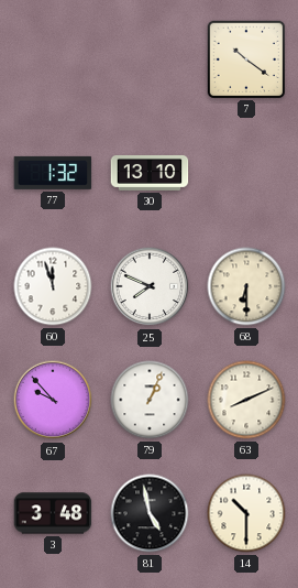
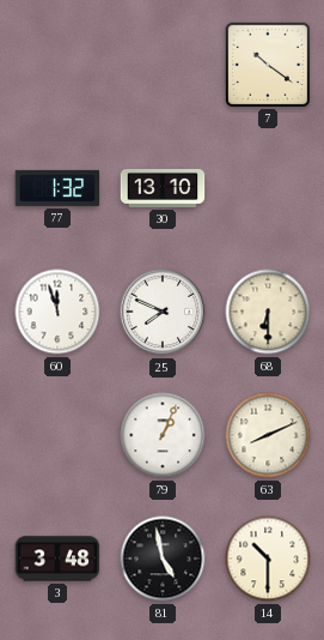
67: 9:53 -> none (53, 400)
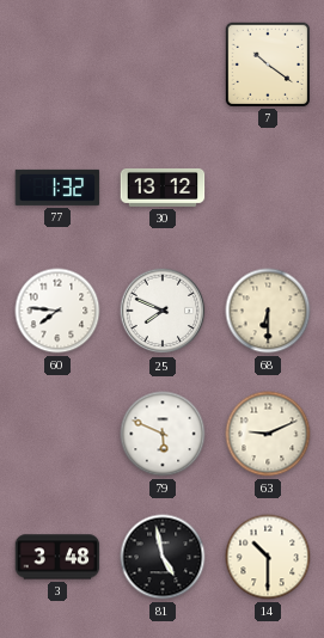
30: 13:10 -> 13:12 (163, 188)
60: 11:57 -> 7:46 (57, 311)
79: 1:04 -> 5:49 (163, 434)
63: 8:11 -> 9:11 (268, 434)
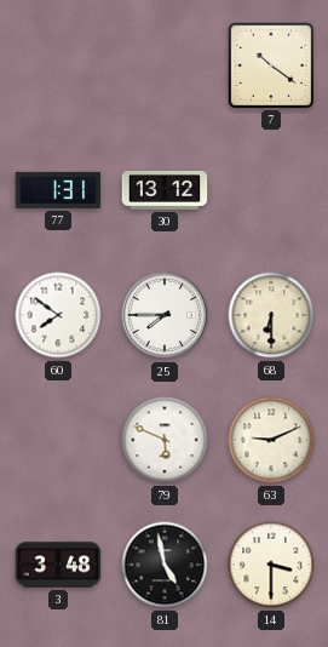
77: 1:32 -> 1:31 (58, 190)
60: 7:46 -> 7:51 (58, 315)
25: 7:49 -> 7:45 (165, 315)
14: 10:30 -> 3:30 (271, 565)
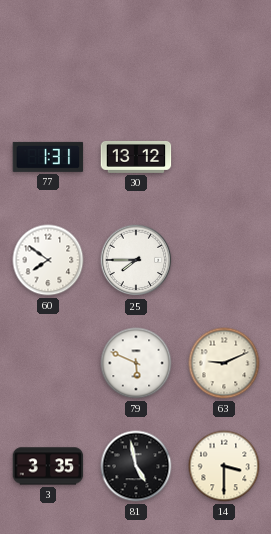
7: 10:21 -> none (270, 64)
68: 6:30 -> none (271, 315)
3: 3:48 -> 3:35 (48, 466)
